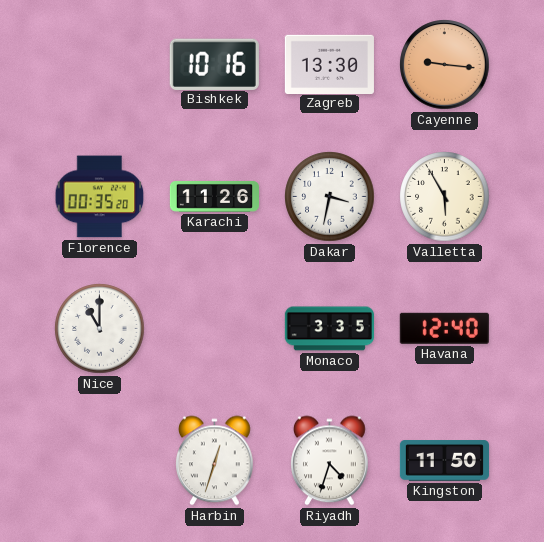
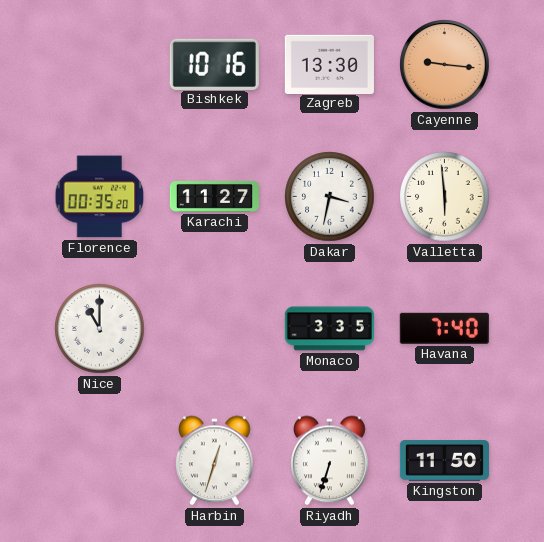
Karachi: 11:26 -> 11:27 (214, 197)
Valletta: 5:55 -> 5:59 (445, 197)
Havana: 12:40 -> 7:40 (444, 328)
Riyadh: 4:33 -> 6:33 (330, 461)
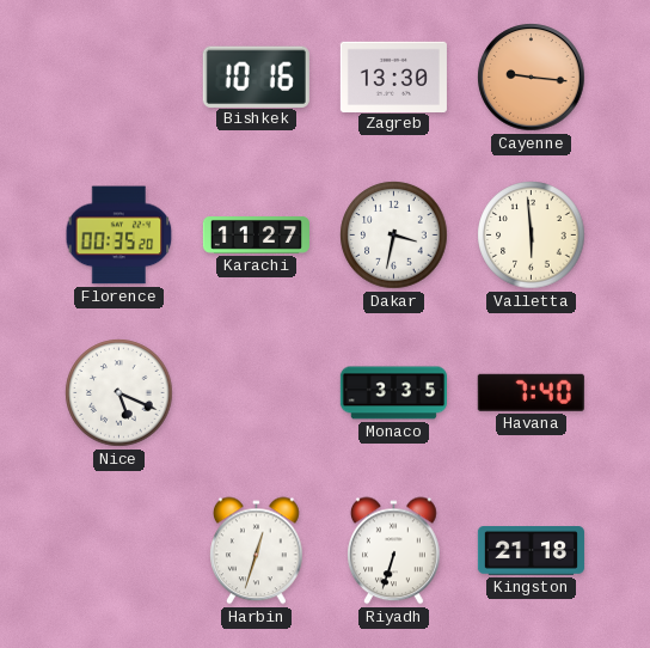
Nice: 11:00 -> 5:19 (119, 393)
Kingston: 11:50 -> 21:18 (531, 551)
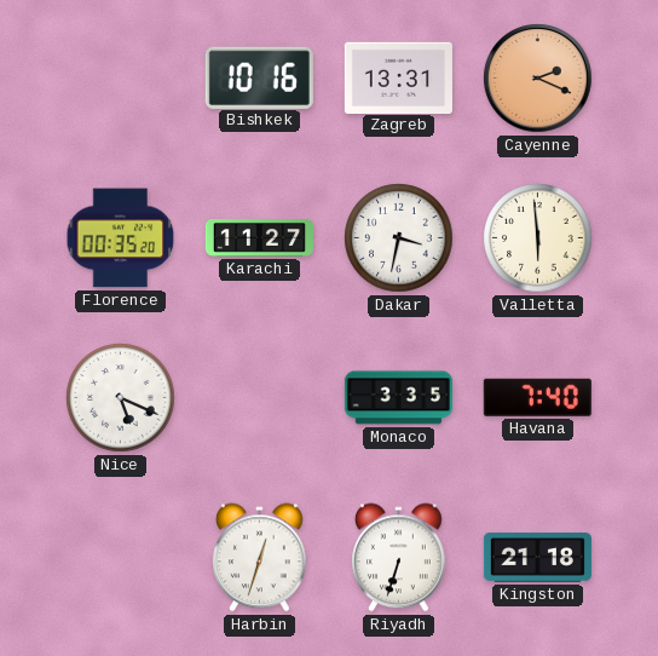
Zagreb: 13:30 -> 13:31 (398, 77)
Cayenne: 9:16 -> 2:19 (538, 79)
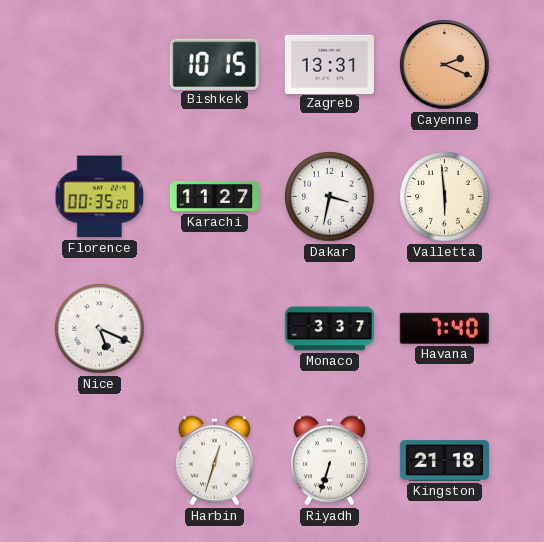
Bishkek: 10:16 -> 10:15 (214, 64)
Monaco: 3:35 -> 3:37 (329, 329)
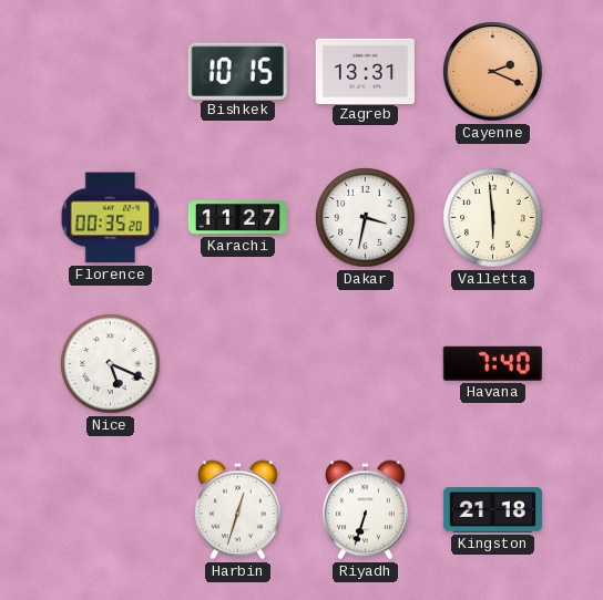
Monaco: 3:37 -> none (329, 329)
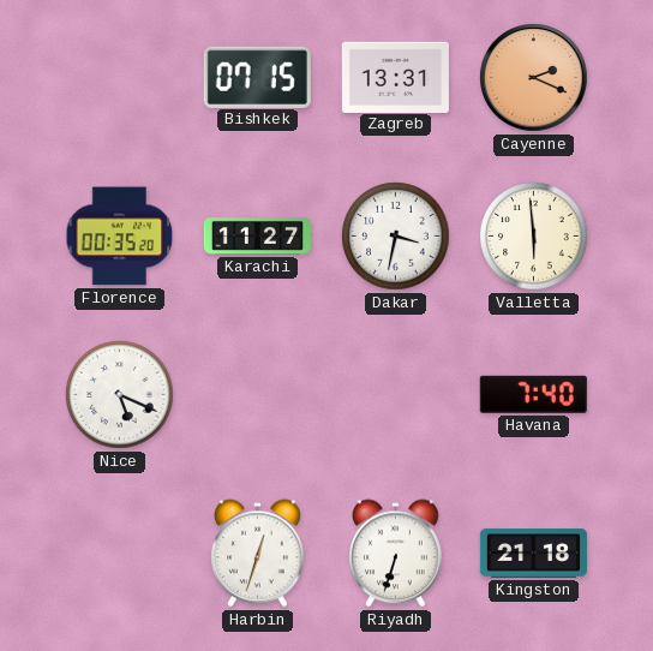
Bishkek: 10:15 -> 07:15 (257, 77)
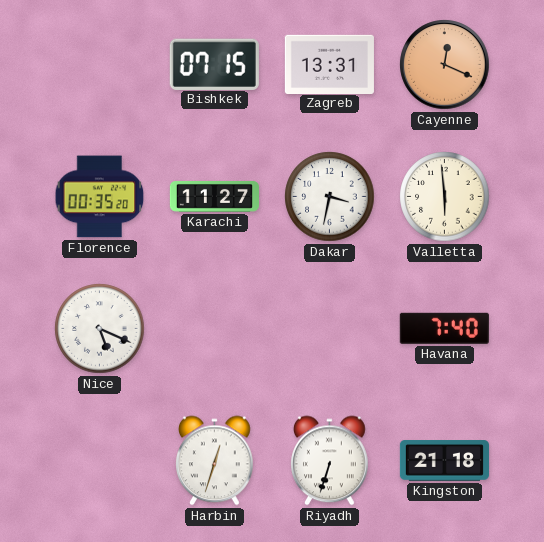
Cayenne: 2:19 -> 12:19 (445, 65)
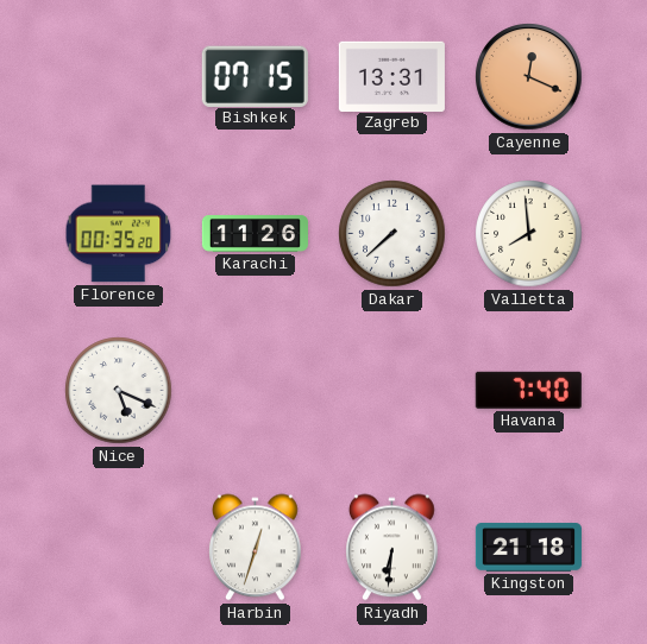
Karachi: 11:27 -> 11:26 (255, 234)
Dakar: 3:32 -> 7:38 (392, 234)
Valletta: 5:59 -> 7:59 (529, 234)
Riyadh: 6:33 -> 6:31 (392, 548)
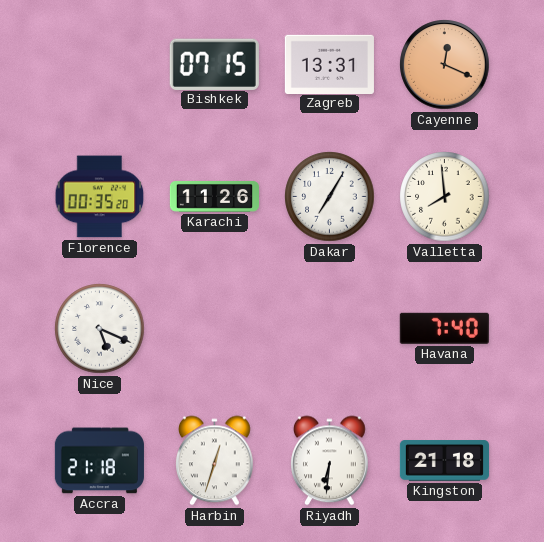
Dakar: 7:38 -> 7:05 (330, 197)
Accra: none -> 21:18 (99, 461)
